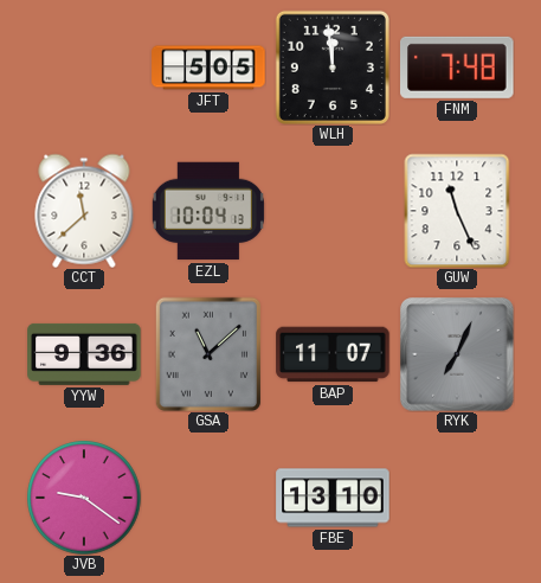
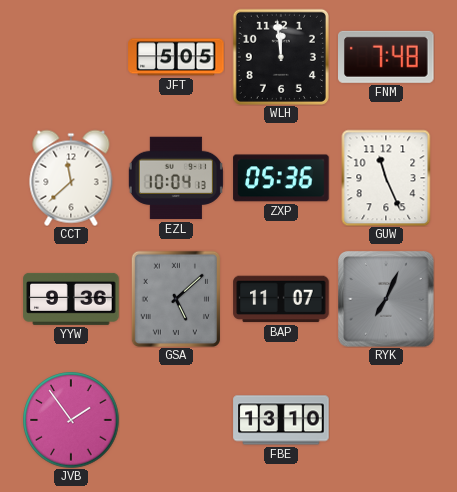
ZXP: none -> 05:36 (281, 178)
GSA: 11:08 -> 5:08 (176, 298)
JVB: 9:21 -> 1:54 (71, 420)
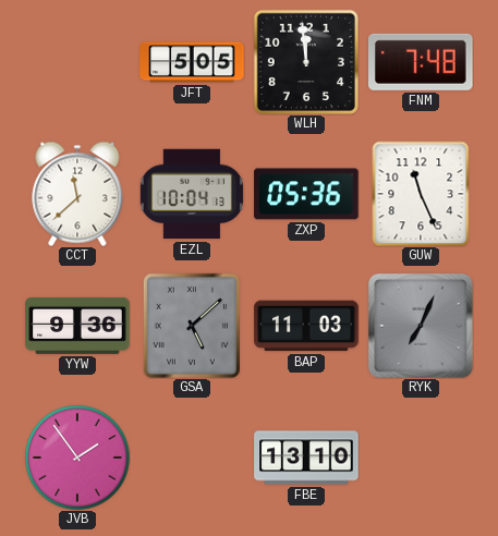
BAP: 11:07 -> 11:03 (306, 326)
